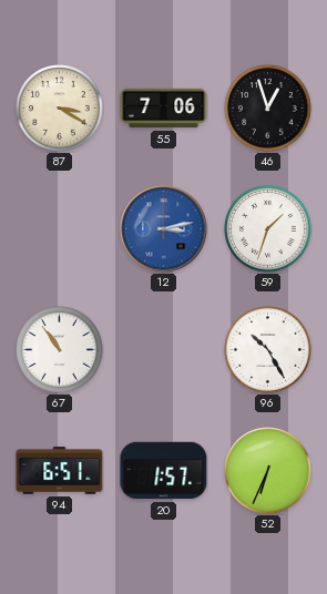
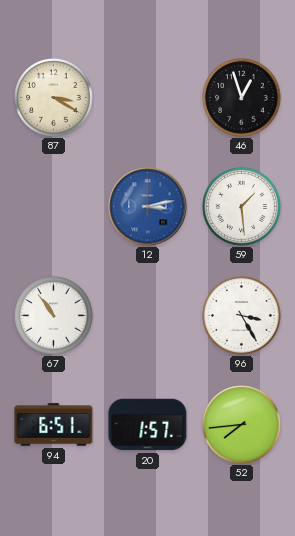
55: 7:06 -> none (164, 109)
59: 1:33 -> 1:29 (242, 207)
96: 10:25 -> 3:25 (242, 316)
52: 6:34 -> 7:44 (242, 425)
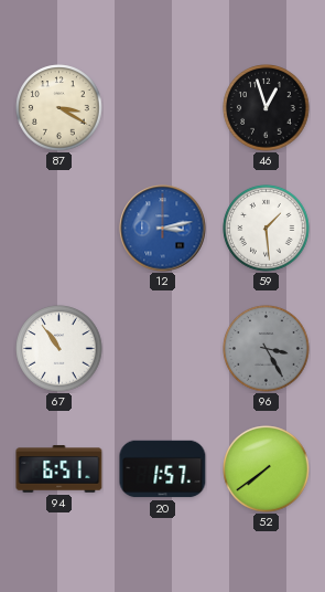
96 dial: white -> grey (267, 349)
52: 7:44 -> 7:39 (267, 469)
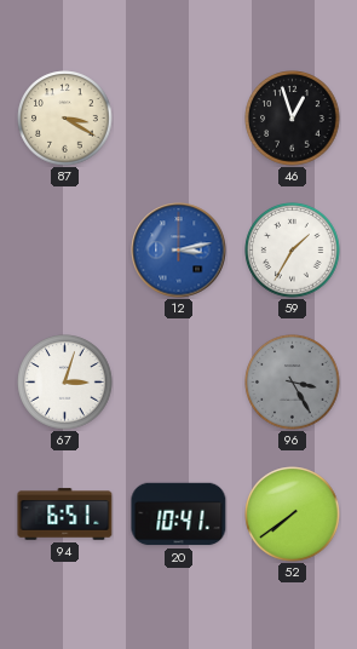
59: 1:29 -> 1:35 (293, 251)
67: 10:54 -> 3:03 (65, 383)
20: 1:57 -> 10:41 (179, 515)
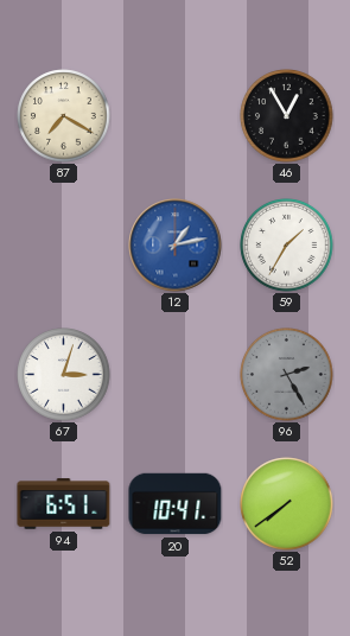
87: 3:20 -> 7:20 (64, 116)
46: 12:57 -> 12:55 (287, 116)
12: 3:13 -> 1:13 (176, 246)
96: 3:25 -> 2:25 (287, 375)
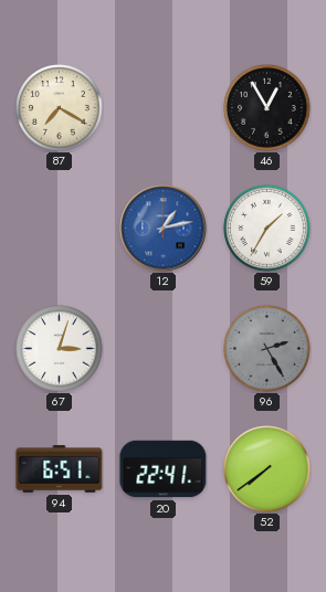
20: 10:41 -> 22:41 (164, 469)
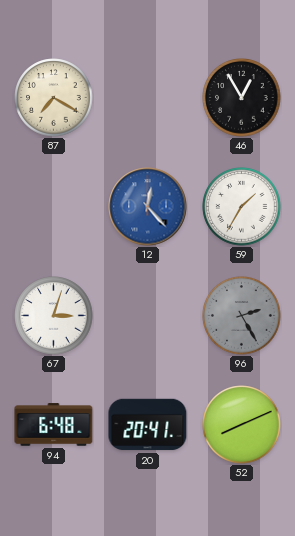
12: 1:13 -> 12:23 (148, 207)
94: 6:51 -> 6:48 (54, 425)
20: 22:41 -> 20:41 (148, 425)
52: 7:39 -> 8:11 (242, 425)
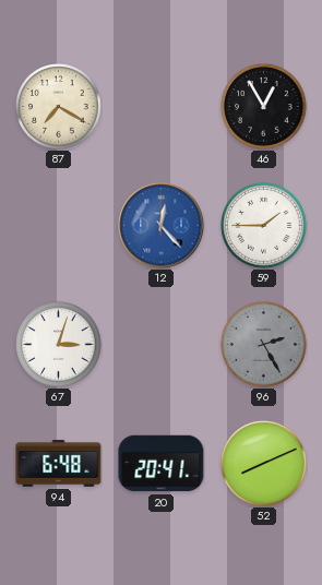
59: 1:35 -> 1:45 (264, 226)
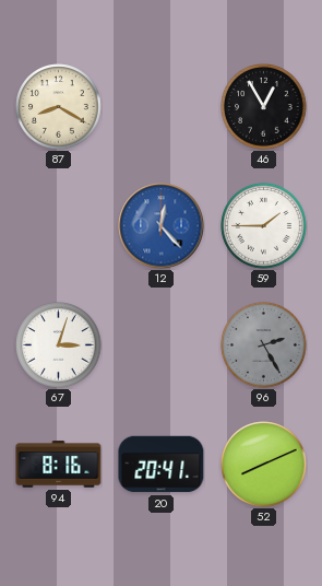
87: 7:20 -> 8:20 (59, 107)
94: 6:48 -> 8:16 (59, 465)
